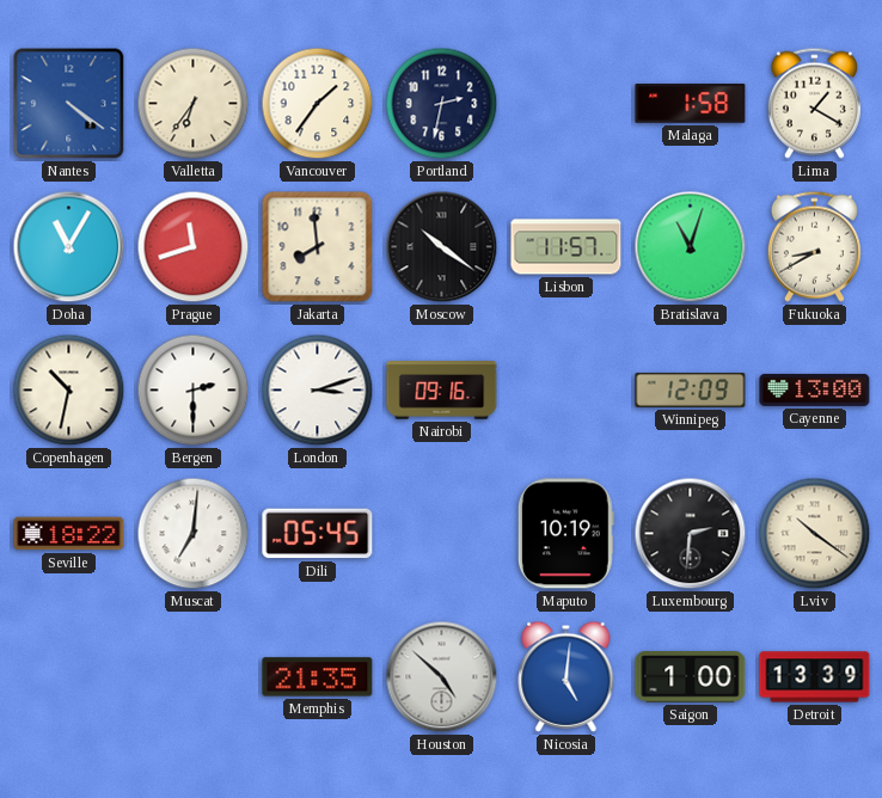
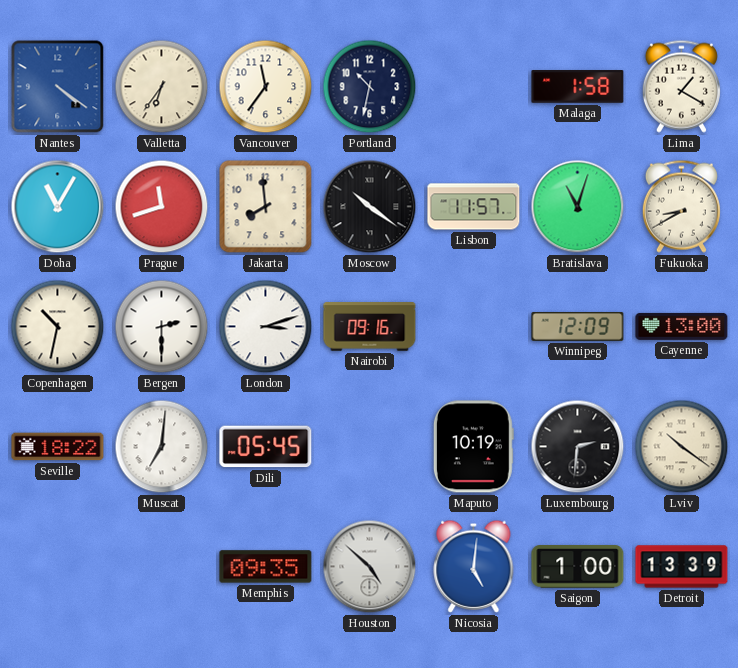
Vancouver: 1:36 -> 11:36 (266, 87)
Portland: 2:32 -> 10:32 (370, 87)
Memphis: 21:35 -> 09:35 (266, 567)
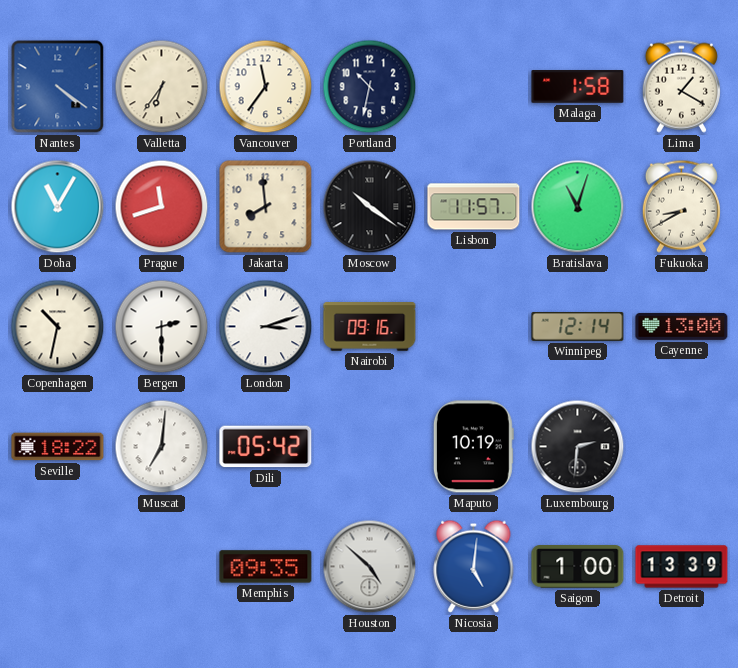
Winnipeg: 12:09 -> 12:14 (578, 327)
Dili: 05:45 -> 05:42 (266, 447)
Lviv: 10:21 -> none (682, 447)
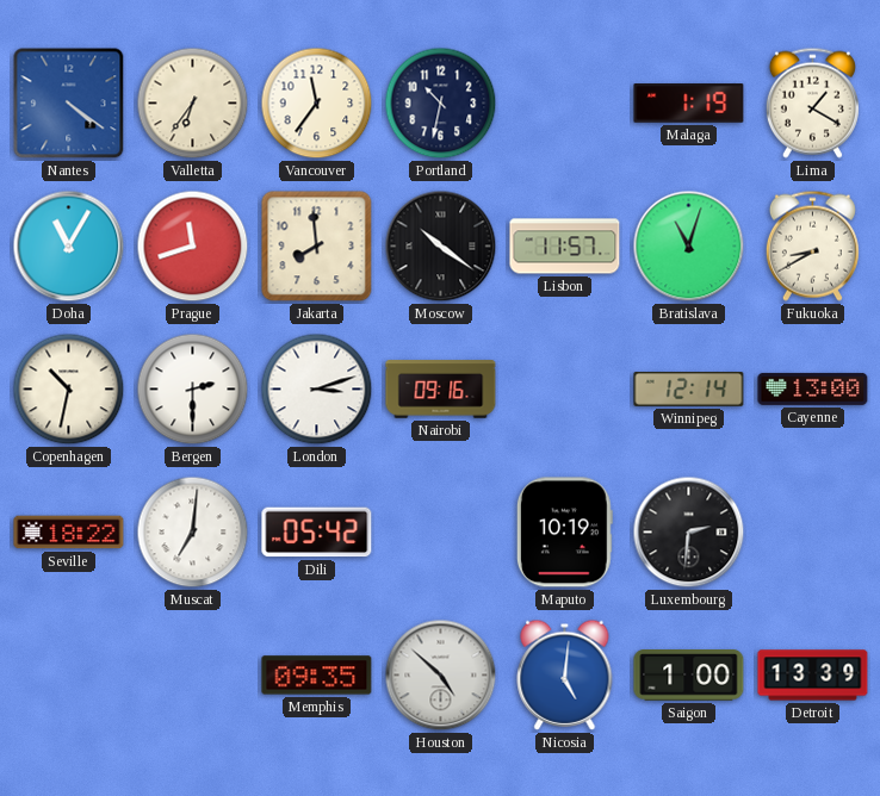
Malaga: 1:58 -> 1:19 (689, 104)
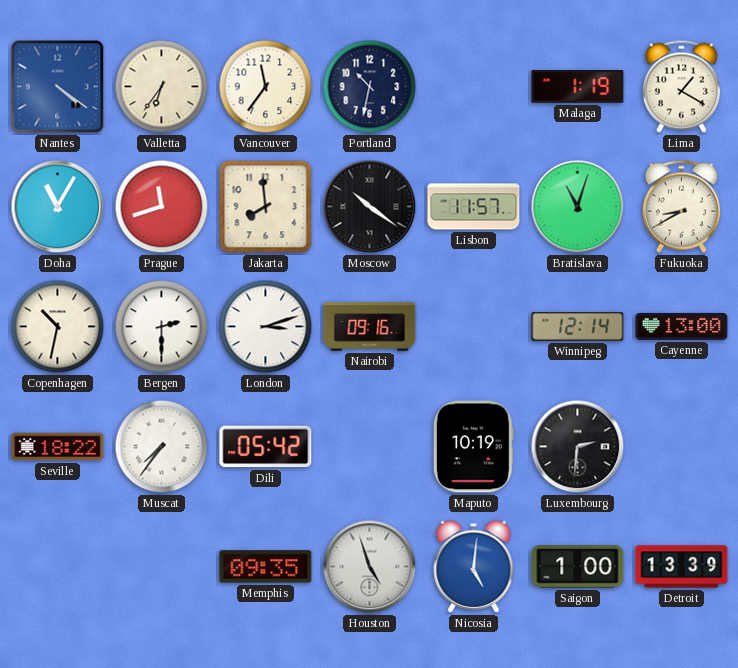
Muscat: 7:01 -> 7:36 (162, 447)
Houston: 4:52 -> 4:57 (370, 567)
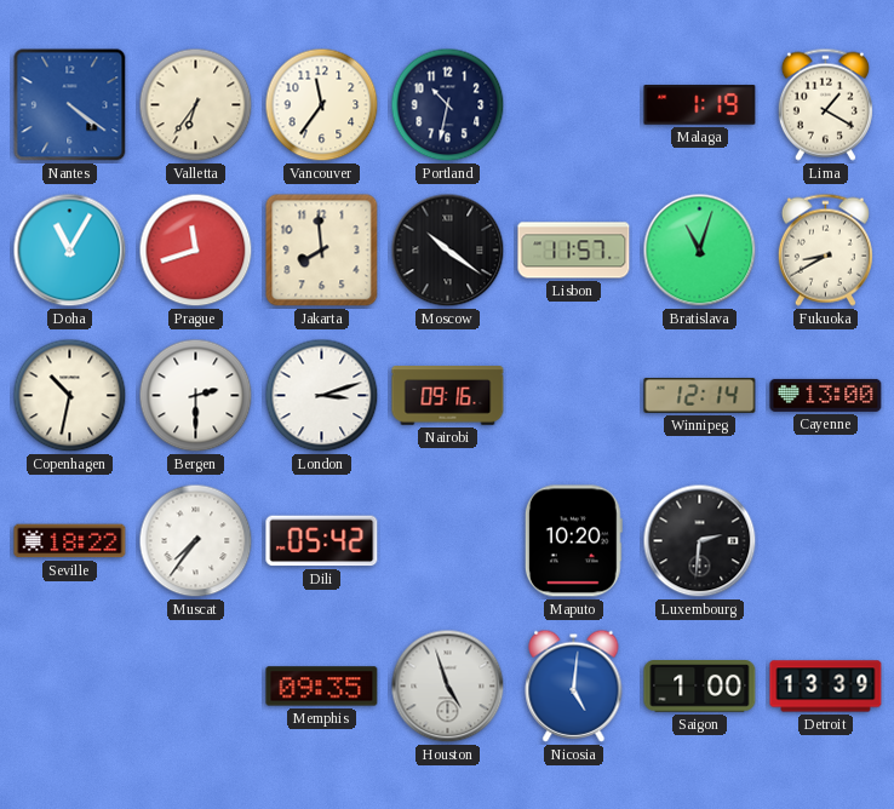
Maputo: 10:19 -> 10:20 (573, 541)
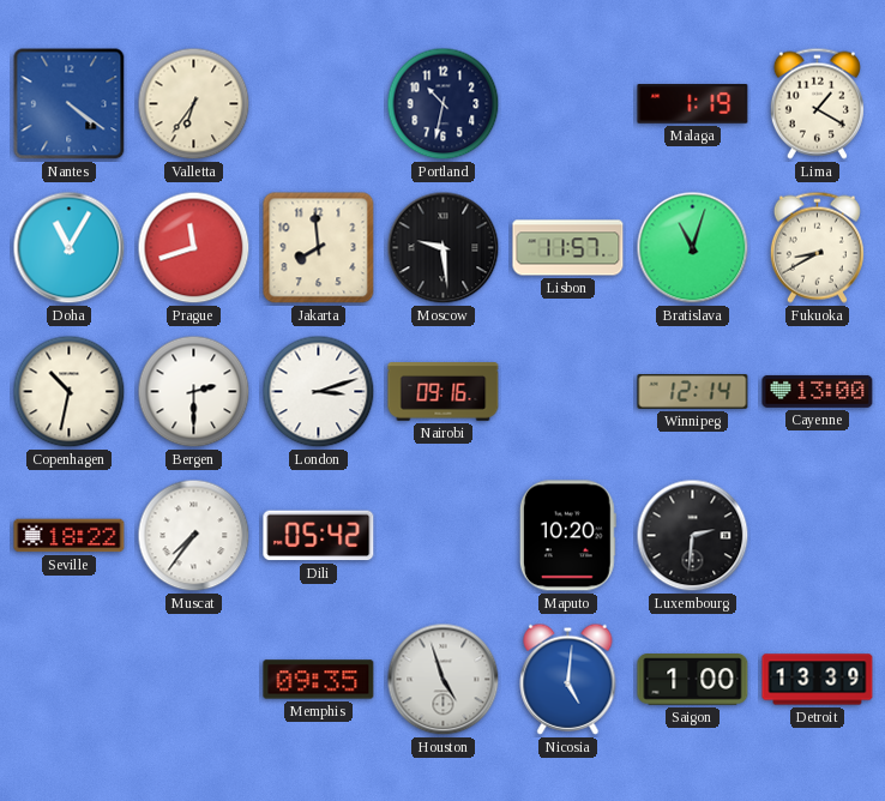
Vancouver: 11:36 -> none (322, 105)
Moscow: 10:21 -> 9:29 (444, 248)
